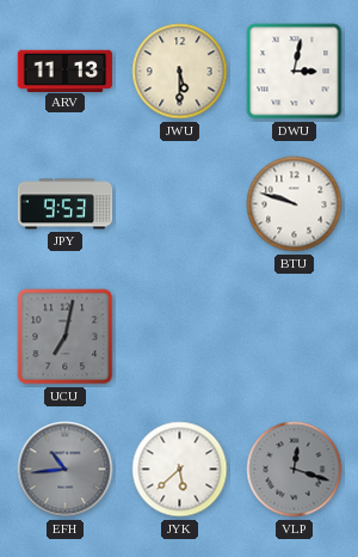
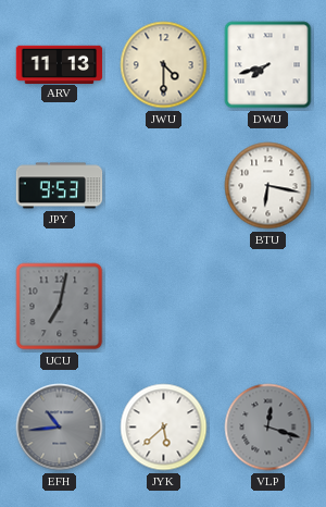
JWU: 5:30 -> 4:30 (164, 65)
DWU: 3:02 -> 7:42 (268, 65)
BTU: 9:48 -> 6:17 (268, 186)
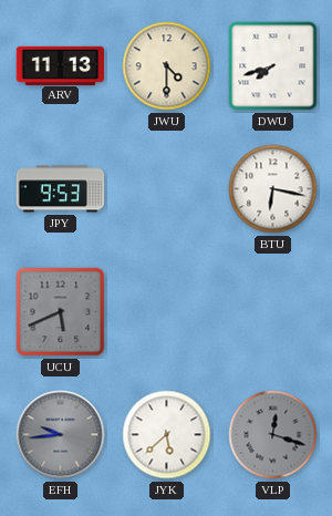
UCU: 7:02 -> 5:41 (61, 312)
EFH: 10:44 -> 9:44 (61, 435)
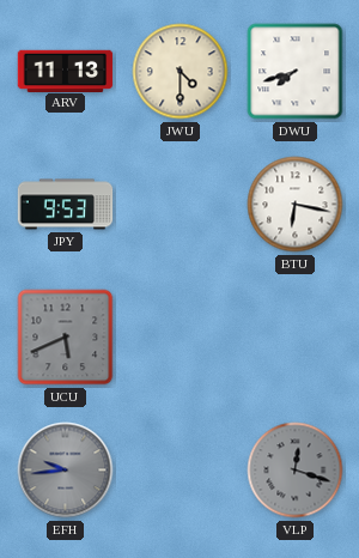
JYK: 5:38 -> none (167, 435)
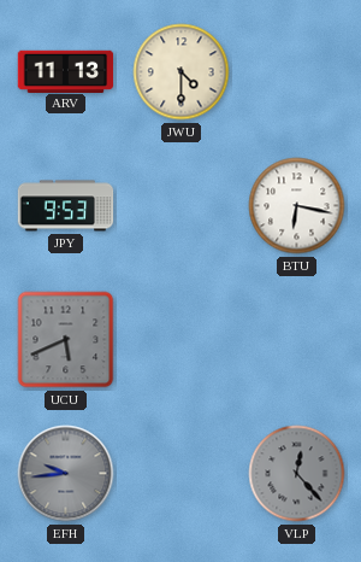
DWU: 7:42 -> none (296, 72)
VLP: 12:18 -> 12:23 (297, 474)
